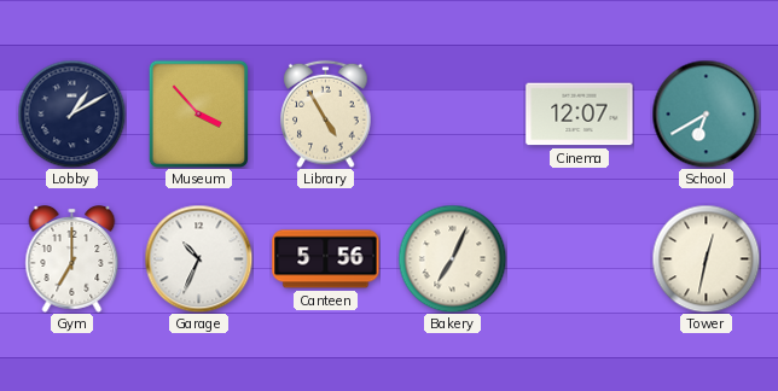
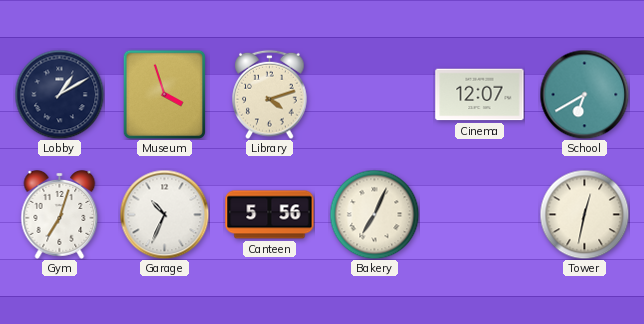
Museum: 3:53 -> 3:57 (164, 94)
Library: 4:55 -> 4:12 (270, 94)
Gym: 7:00 -> 7:03 (60, 215)
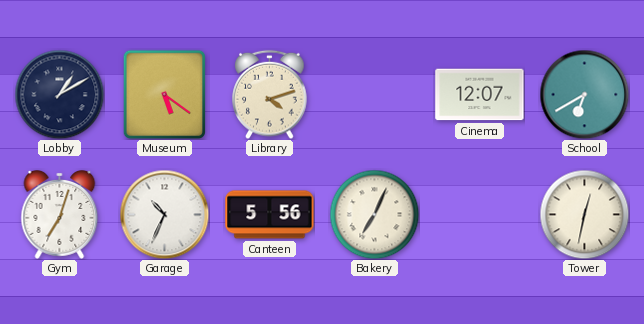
Museum: 3:57 -> 5:21 (164, 94)
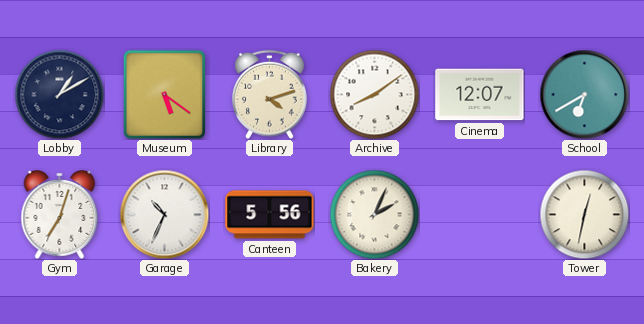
Archive: none -> 8:09 (374, 94)
Bakery: 7:04 -> 2:04 (374, 214)
